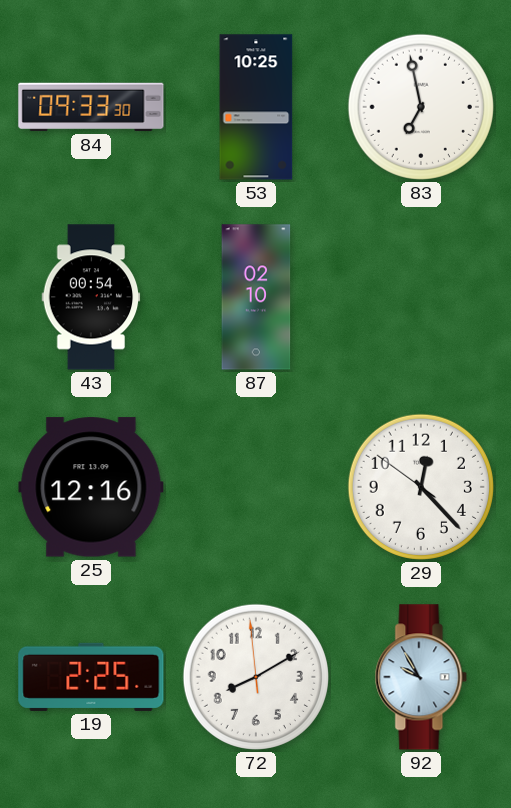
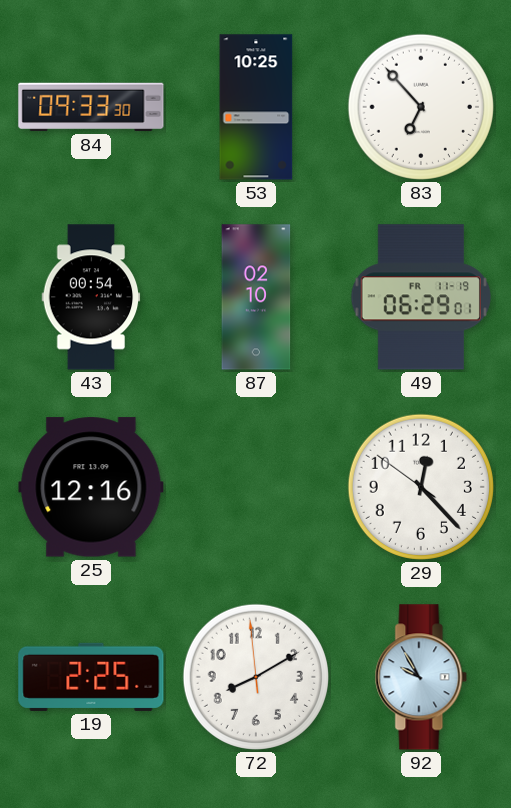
83: 6:58 -> 6:53 (421, 107)
49: none -> 06:29 (421, 297)
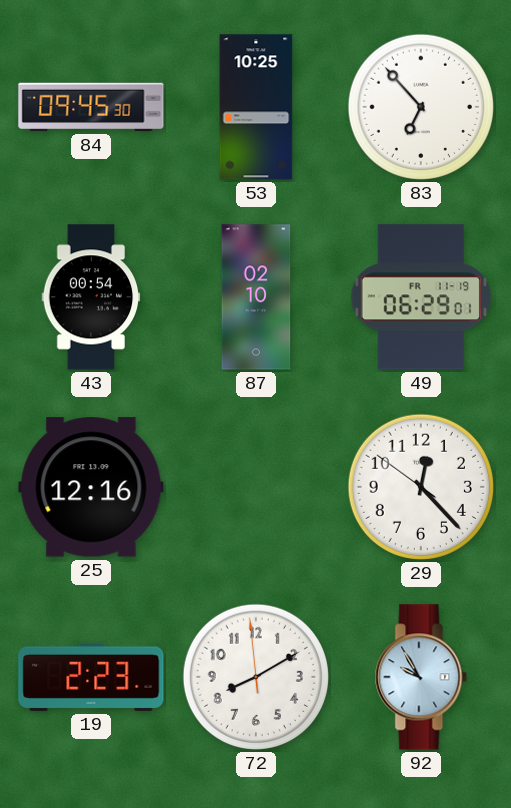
84: 09:33 -> 09:45 (91, 107)
19: 2:25 -> 2:23 (91, 677)
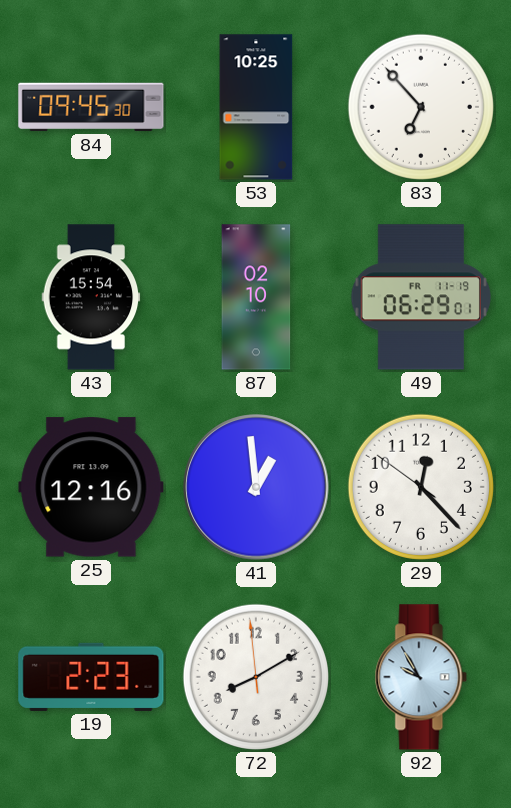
43: 00:54 -> 15:54 (91, 297)
41: none -> 12:59 (256, 487)
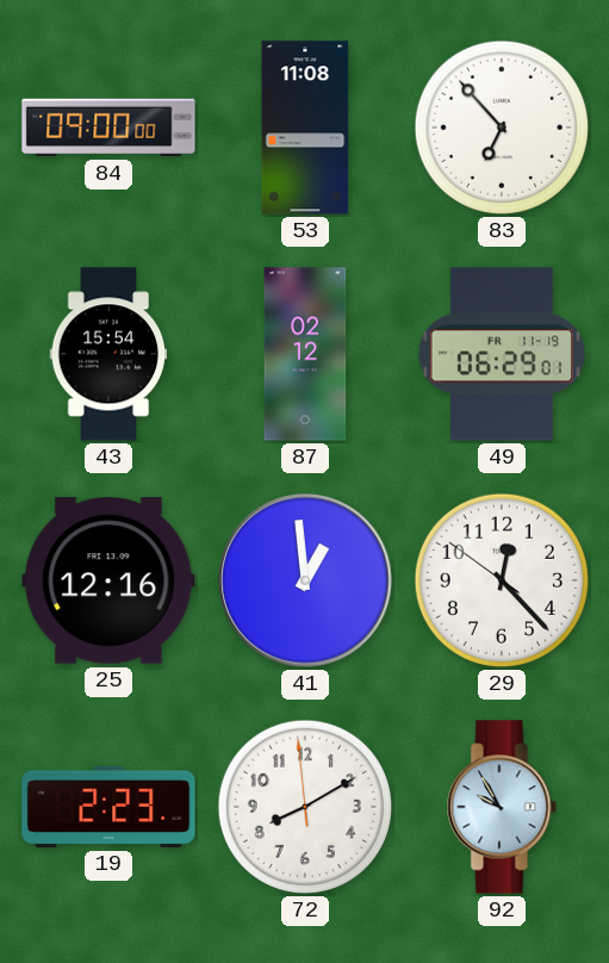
84: 09:45 -> 09:00 (108, 128)
53: 10:25 -> 11:08 (305, 128)
87: 02:10 -> 02:12 (305, 354)
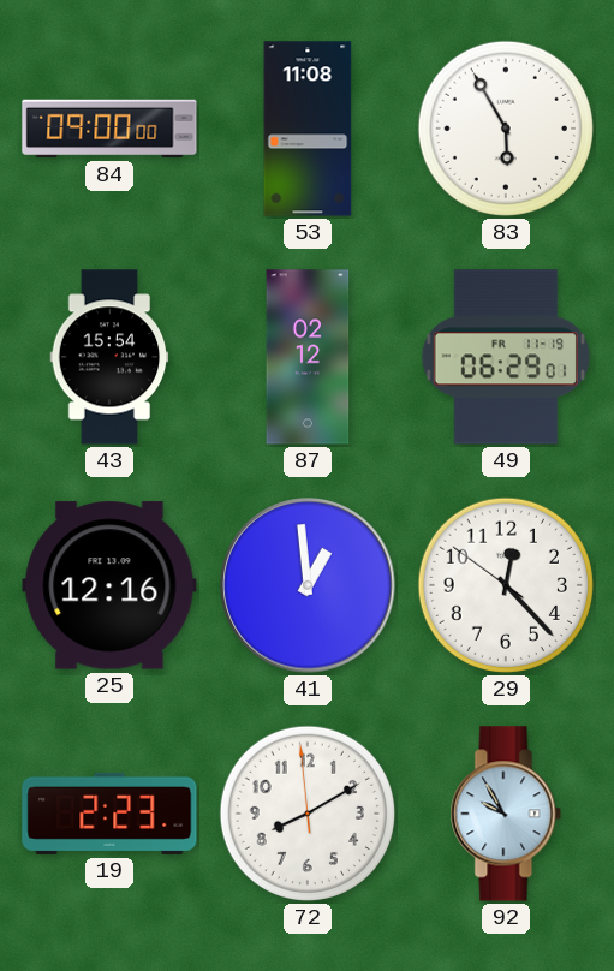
83: 6:53 -> 5:55 (506, 129)
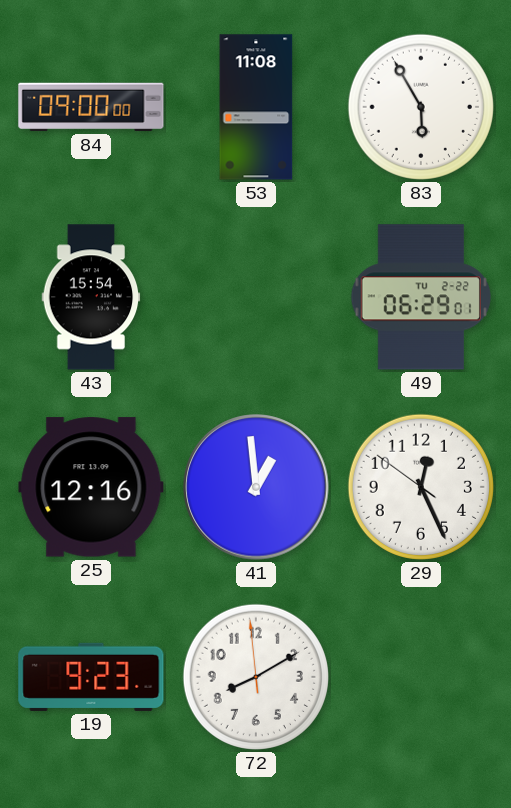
87: 02:12 -> none (308, 357)
49 date: FR 11-19 -> TU 2-22 (421, 297)
29: 12:22 -> 12:25 (421, 487)
19: 2:23 -> 9:23 (91, 677)
92: 9:55 -> none (506, 814)
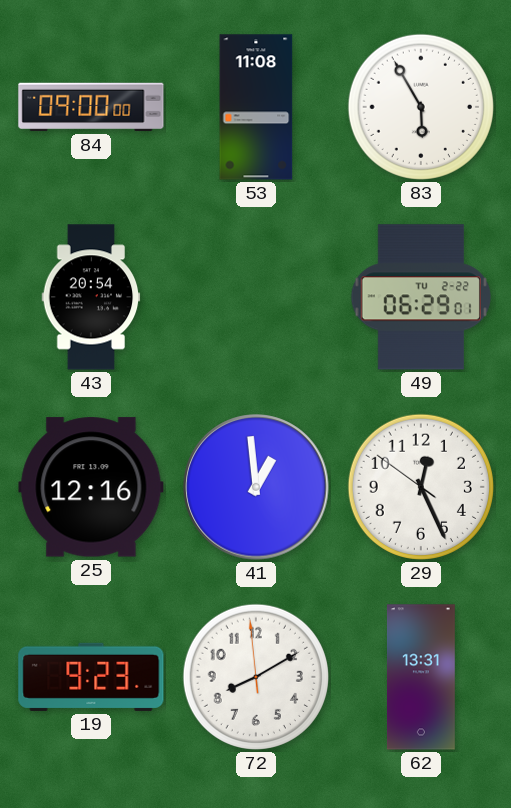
43: 15:54 -> 20:54 (91, 297)
62: none -> 13:31 (421, 677)
